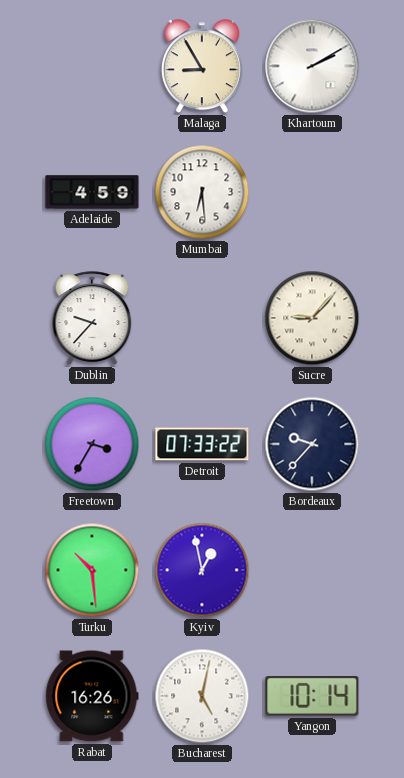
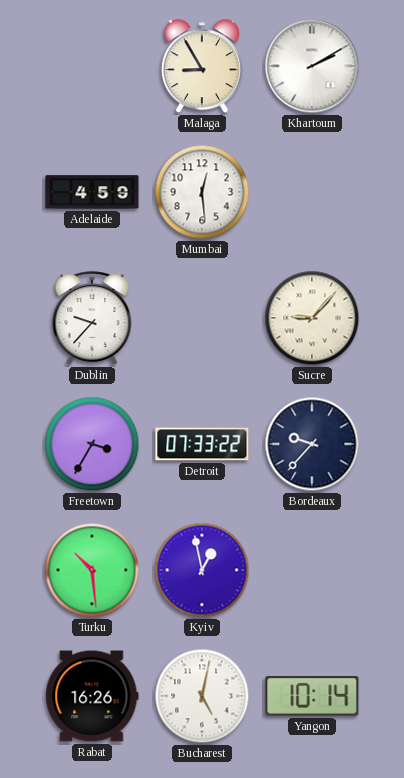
Mumbai: 6:29 -> 12:29 (202, 192)
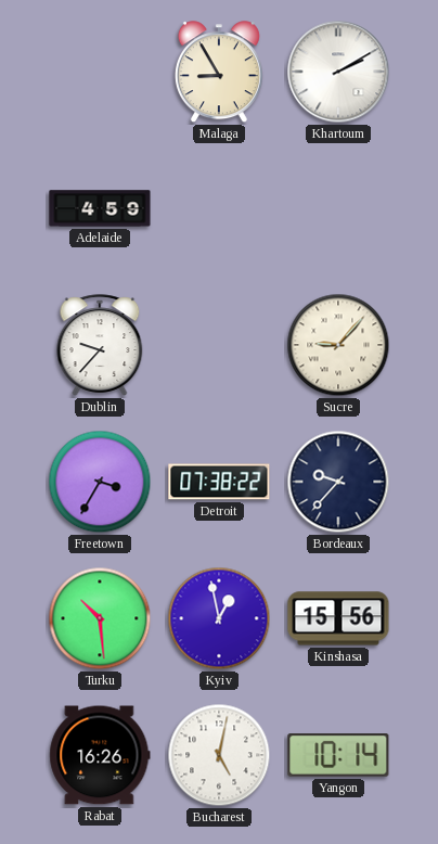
Mumbai: 12:29 -> none (202, 192)
Detroit: 07:33 -> 07:38 (219, 482)
Kinshasa: none -> 15:56 (338, 618)
